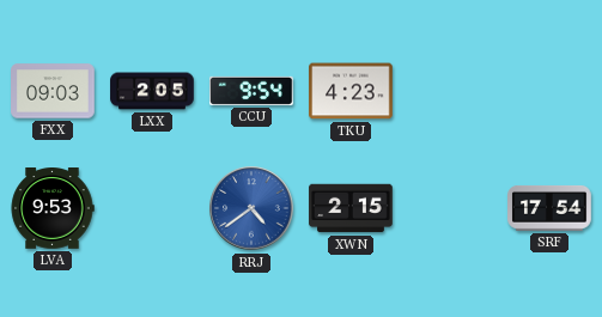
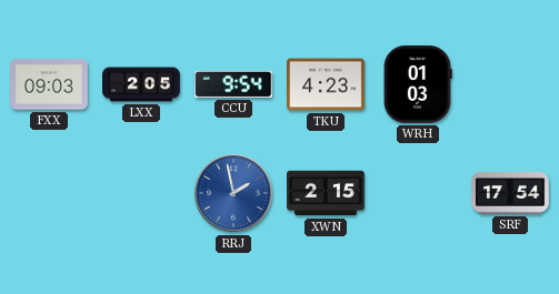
WRH: none -> 01:03 (418, 85)
LVA: 9:53 -> none (53, 209)
RRJ: 4:39 -> 1:58 (233, 193)
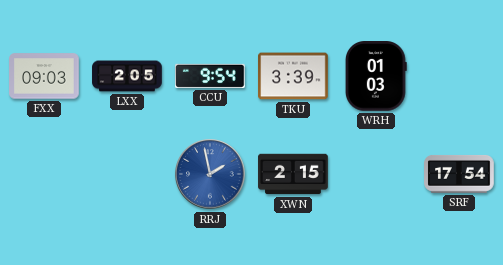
TKU: 4:23 -> 3:39 (293, 76)
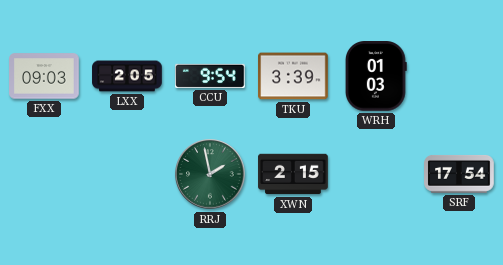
RRJ dial: blue -> green (210, 174)
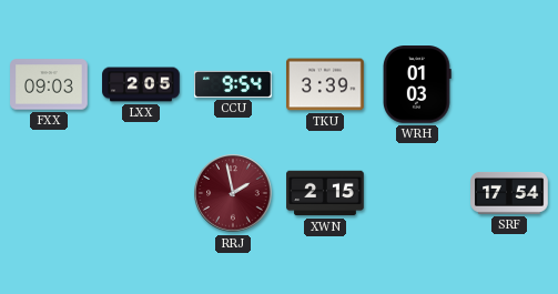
RRJ dial: green -> burgundy (233, 193)
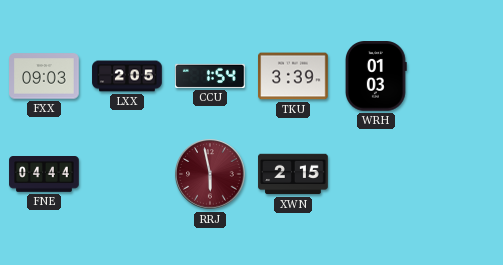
CCU: 9:54 -> 1:54 (211, 76)
FNE: none -> 04:44 (44, 174)
RRJ: 1:58 -> 5:58 (210, 174)
SRF: 17:54 -> none (509, 193)
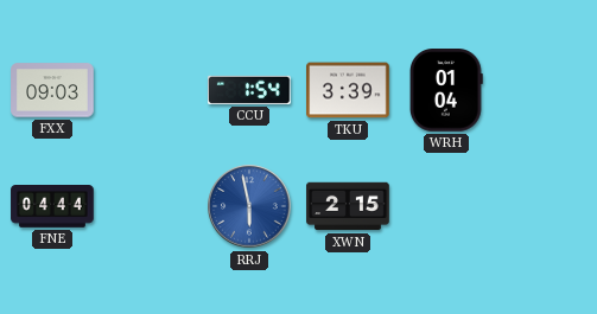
LXX: 2:05 -> none (127, 76)
WRH: 01:03 -> 01:04 (446, 91)
RRJ dial: burgundy -> blue (249, 206)
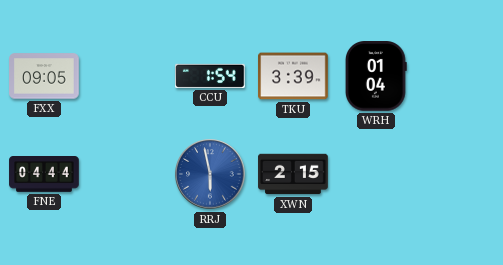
FXX: 09:03 -> 09:05 (44, 76)
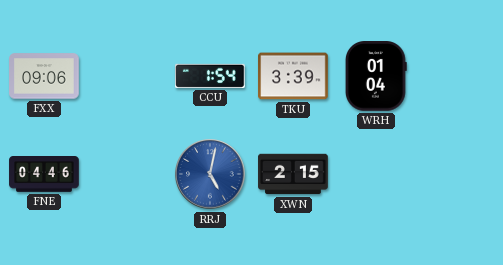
FXX: 09:05 -> 09:06 (44, 76)
FNE: 04:44 -> 04:46 (44, 174)
RRJ: 5:58 -> 5:02 (210, 174)
